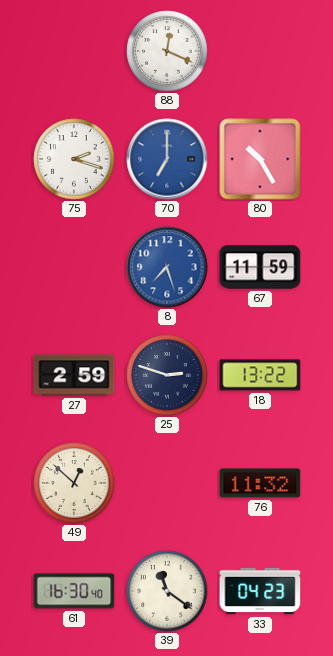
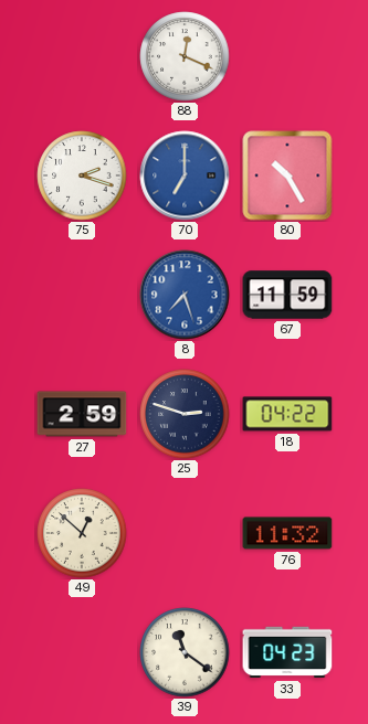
18: 13:22 -> 04:22 (287, 414)
61: 16:30 -> none (74, 591)
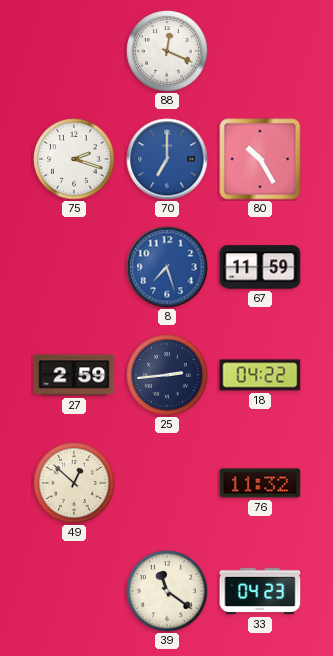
25: 2:48 -> 2:44 (167, 375)
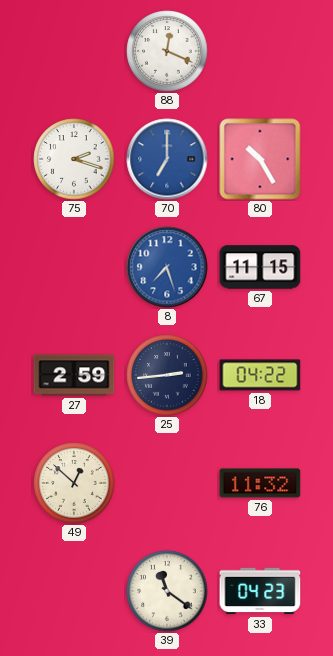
67: 11:59 -> 11:15 (260, 267)
